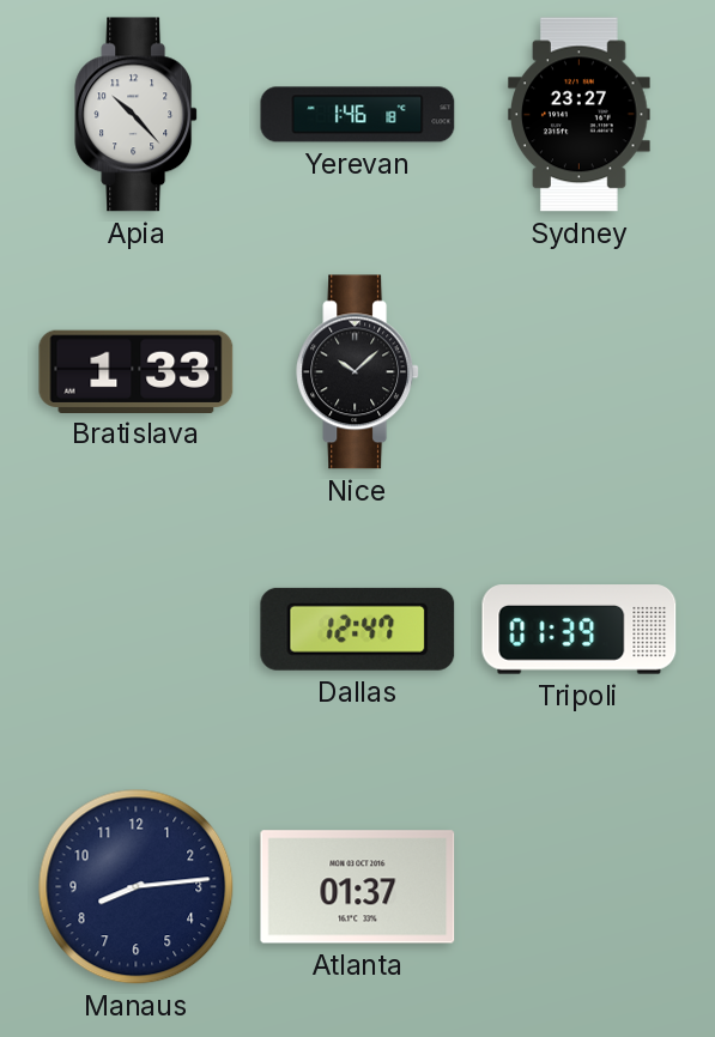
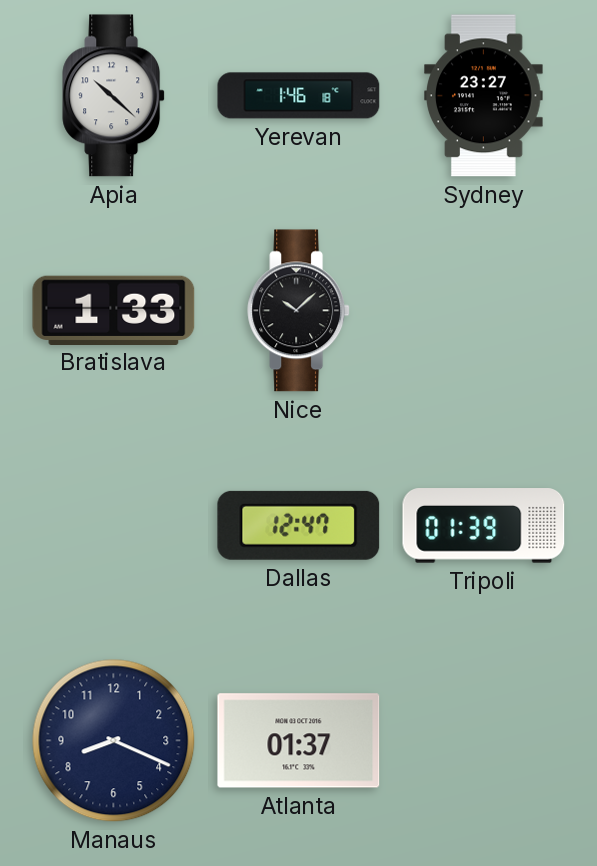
Apia: 10:23 -> 10:22 (114, 96)
Manaus: 8:14 -> 8:19 (114, 741)
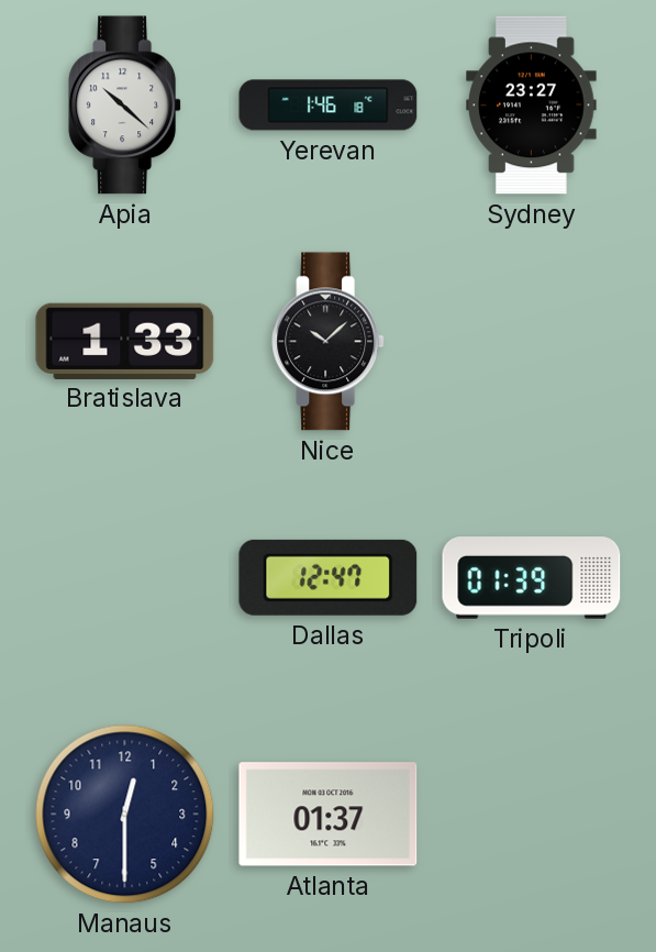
Manaus: 8:19 -> 12:30 (125, 815)
